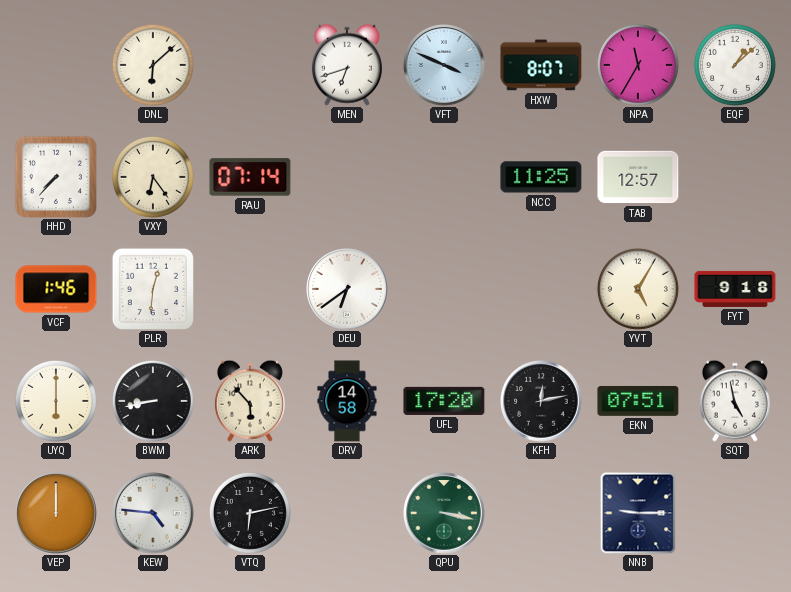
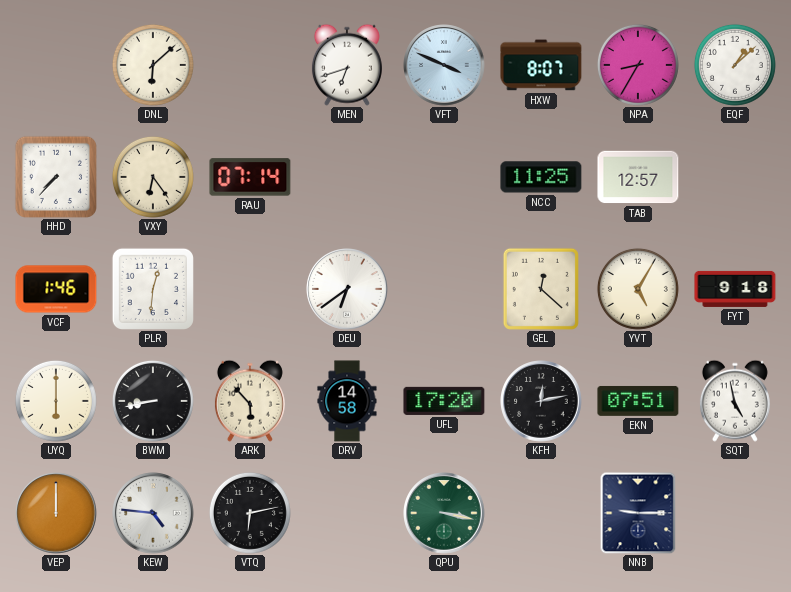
NPA: 11:35 -> 8:35 (638, 65)
GEL: none -> 12:22 (541, 289)
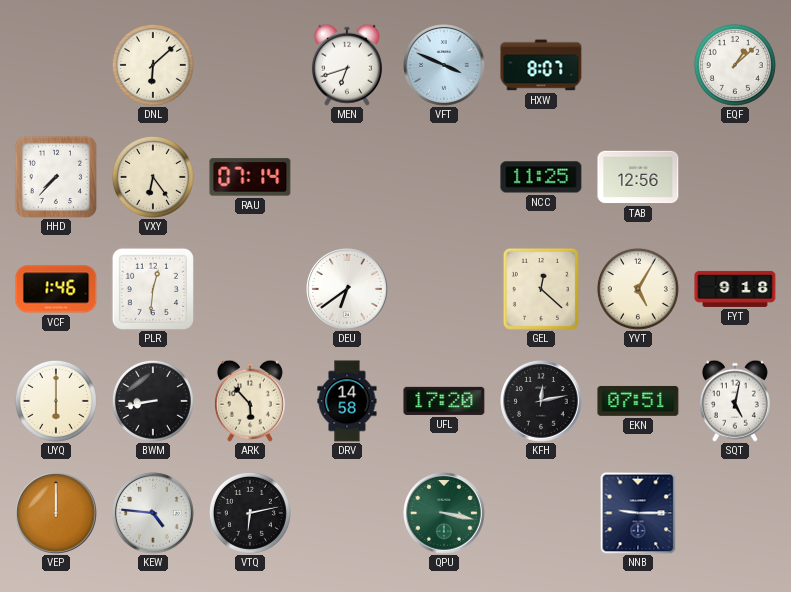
NPA: 8:35 -> none (638, 65)
TAB: 12:57 -> 12:56 (638, 177)
SQT: 4:58 -> 5:02 (735, 401)
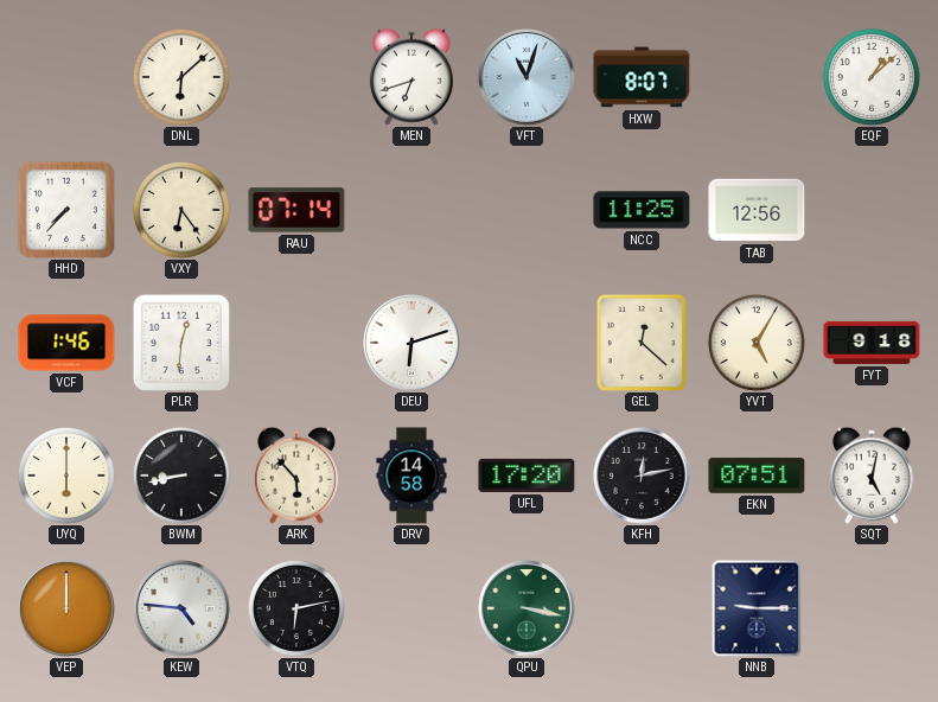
VFT: 3:49 -> 11:03 (527, 77)
DEU: 6:39 -> 6:12 (411, 343)
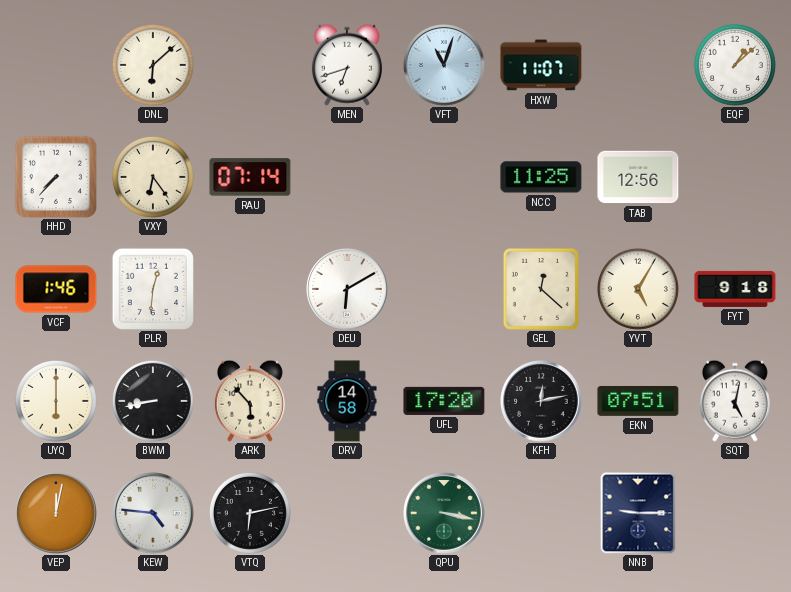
HXW: 8:07 -> 11:07 (541, 65)
DEU: 6:12 -> 6:10 (347, 289)
VEP: 12:00 -> 12:02 (56, 513)
